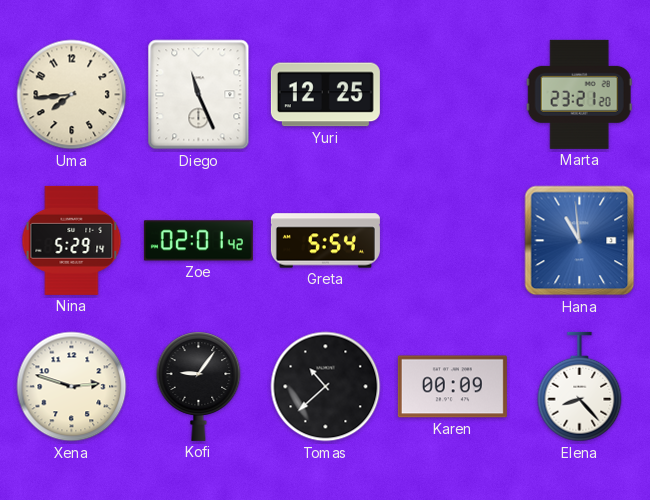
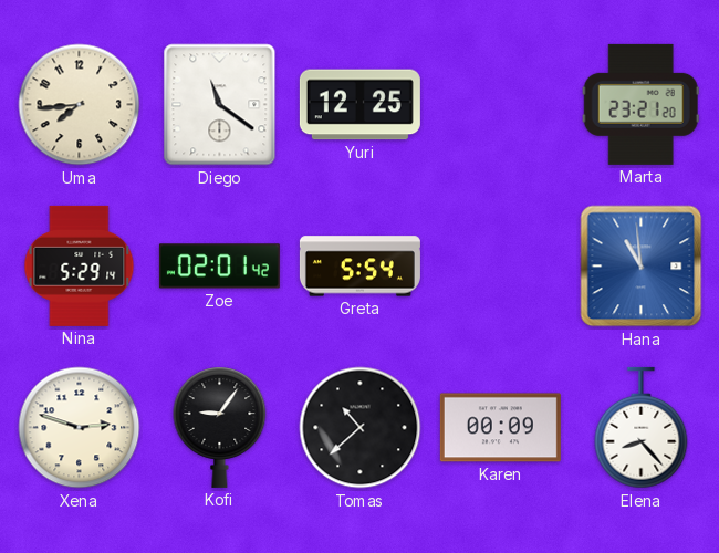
Diego: 11:26 -> 11:21 (220, 105)
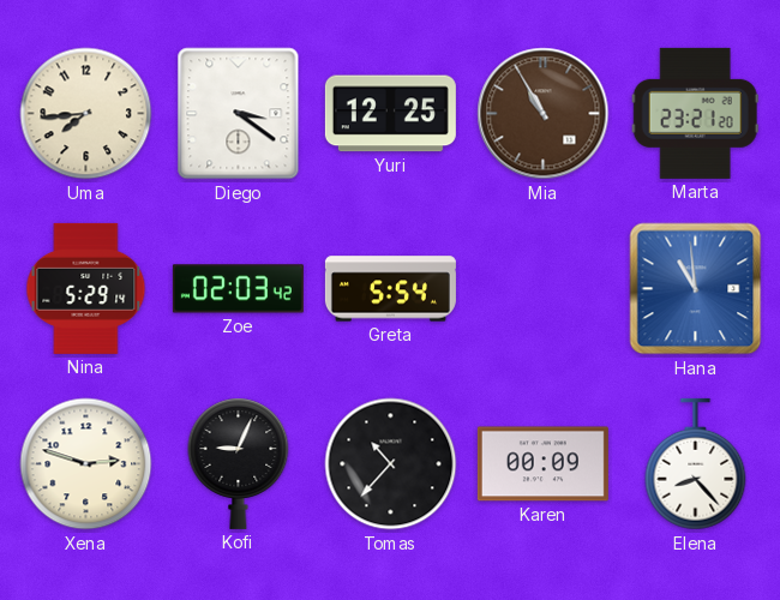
Diego: 11:21 -> 3:21 (239, 114)
Mia: none -> 10:55 (544, 114)
Zoe: 02:01 -> 02:03 (238, 289)
Kofi: 9:06 -> 9:04 (239, 463)
Tomas: 10:38 -> 10:37 (391, 464)
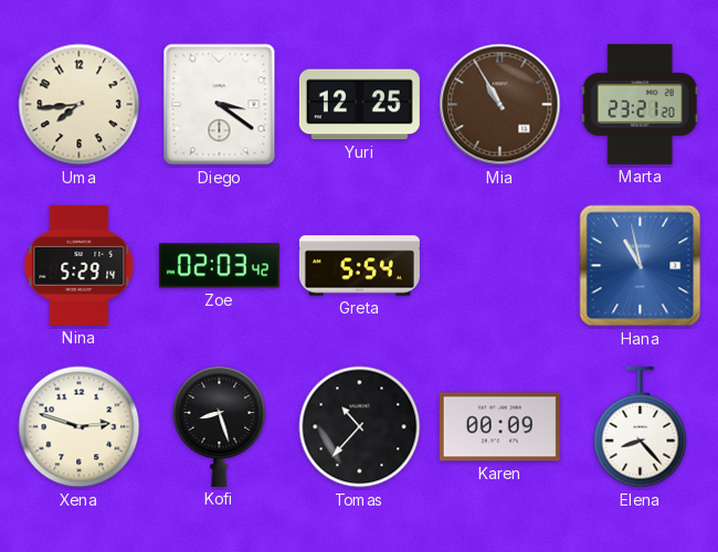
Hana: 10:59 -> 10:58 (641, 266)
Kofi: 9:04 -> 8:27 (220, 426)
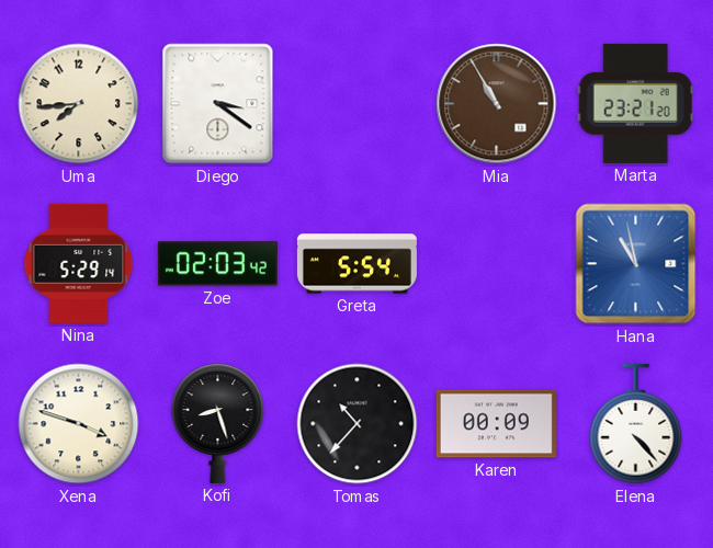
Yuri: 12:25 -> none (359, 105)
Xena: 2:48 -> 3:48 (79, 424)
Elena: 8:23 -> 4:23 (636, 424)
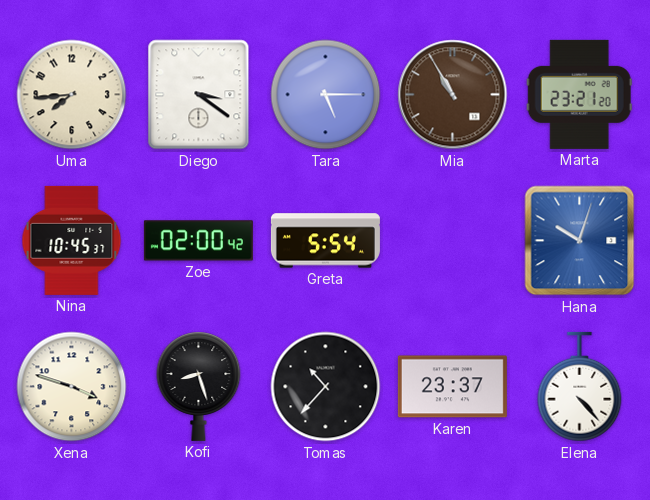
Tara: none -> 5:15 (326, 95)
Nina: 5:29 -> 10:45 (72, 240)
Zoe: 02:03 -> 02:00 (198, 241)
Hana: 10:58 -> 10:03 (580, 241)
Karen: 00:09 -> 23:37 (452, 387)
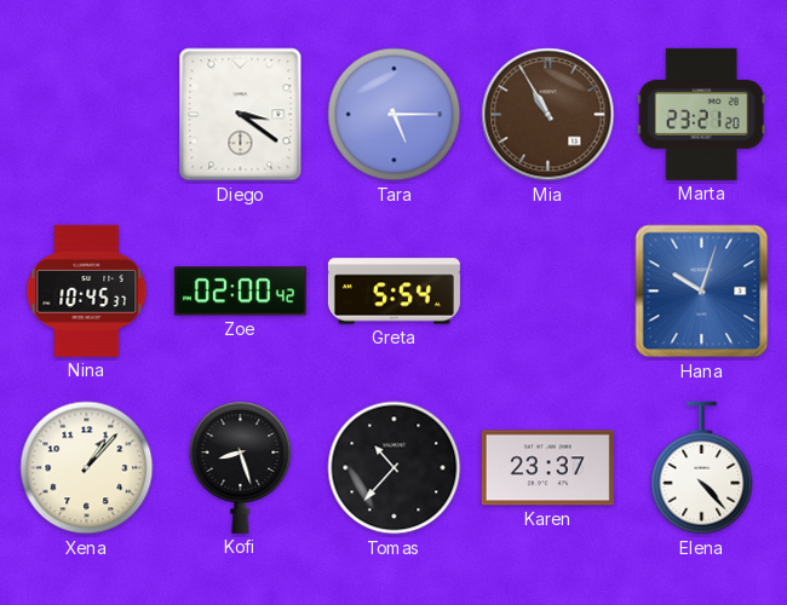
Uma: 7:44 -> none (72, 95)
Xena: 3:48 -> 1:07 (87, 468)
